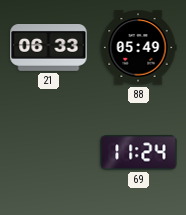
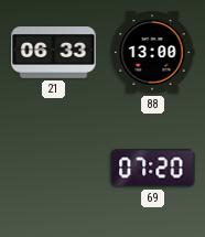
88: 05:49 -> 13:00 (152, 53)
69: 11:24 -> 07:20 (153, 169)
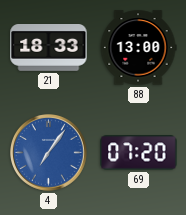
21: 06:33 -> 18:33 (49, 48)
4: none -> 7:06 (49, 153)
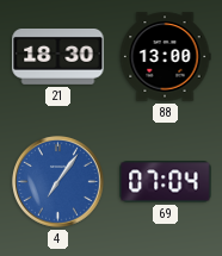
21: 18:33 -> 18:30 (58, 57)
69: 07:20 -> 07:04 (166, 182)
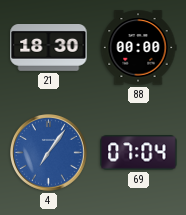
88: 13:00 -> 00:00 (138, 48)
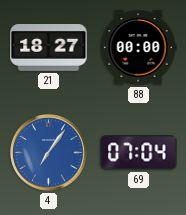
21: 18:30 -> 18:27 (49, 48)
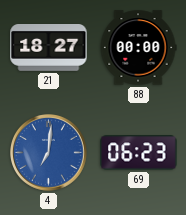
4: 7:06 -> 7:01 (49, 153)
69: 07:04 -> 06:23 (139, 153)
